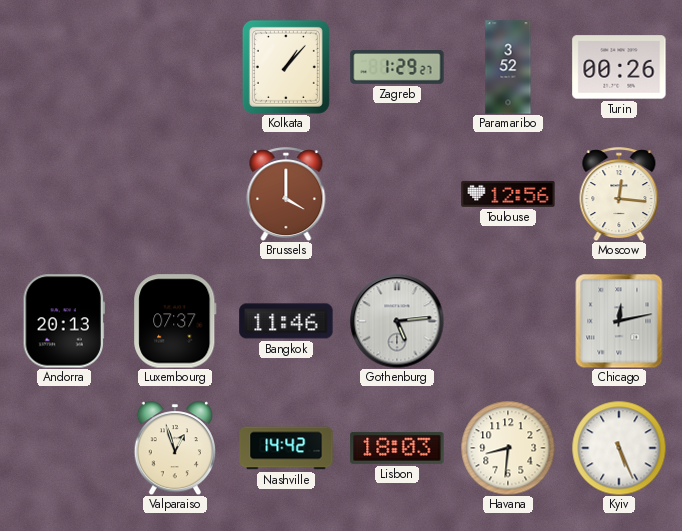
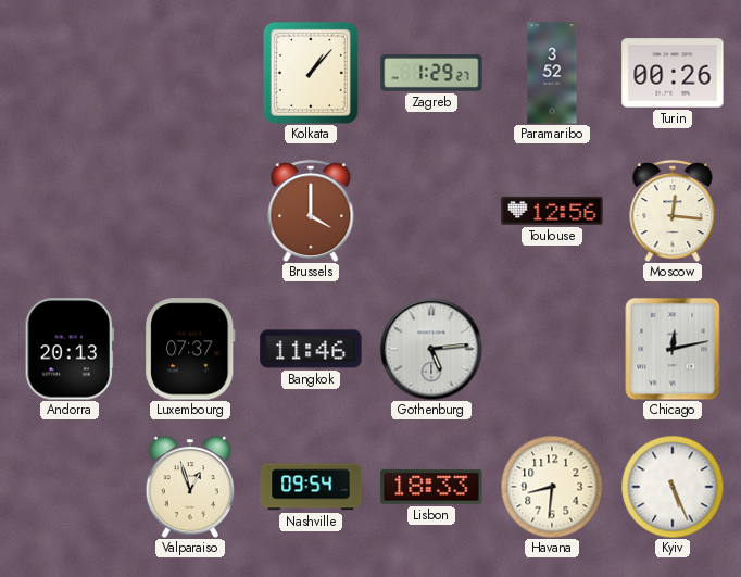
Nashville: 14:42 -> 09:54 (311, 487)
Lisbon: 18:03 -> 18:33 (431, 487)
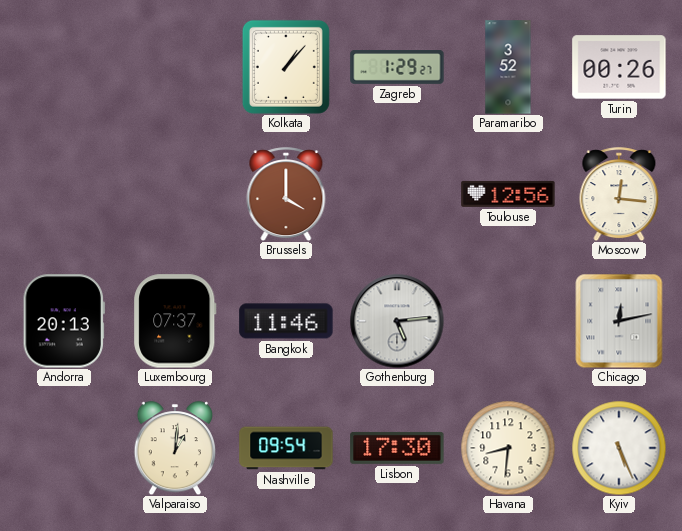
Valparaiso: 12:57 -> 1:01 (174, 448)
Lisbon: 18:33 -> 17:30 (397, 448)
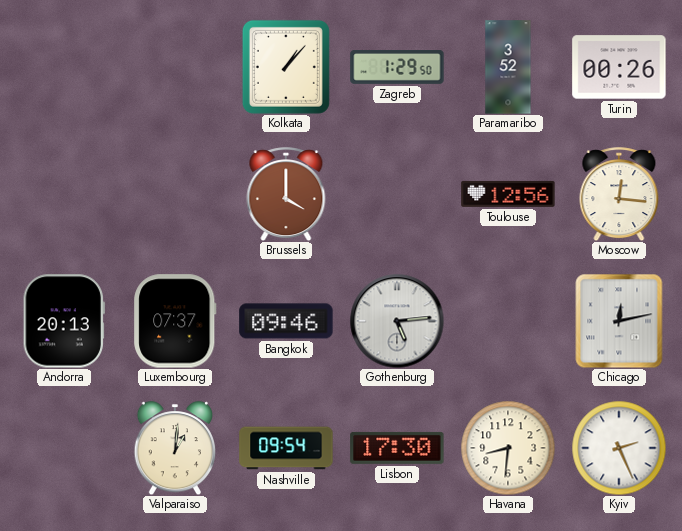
Zagreb: 1:29:27 -> 1:29:50 (397, 68)
Bangkok: 11:46 -> 09:46 (286, 321)
Kyiv: 5:26 -> 2:26 (619, 448)
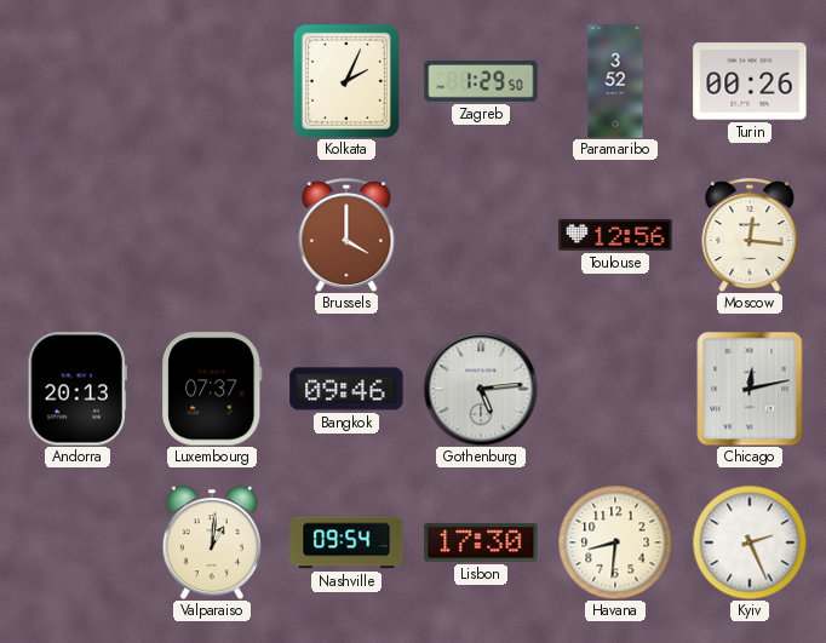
Kolkata: 1:07 -> 2:04 (346, 81)
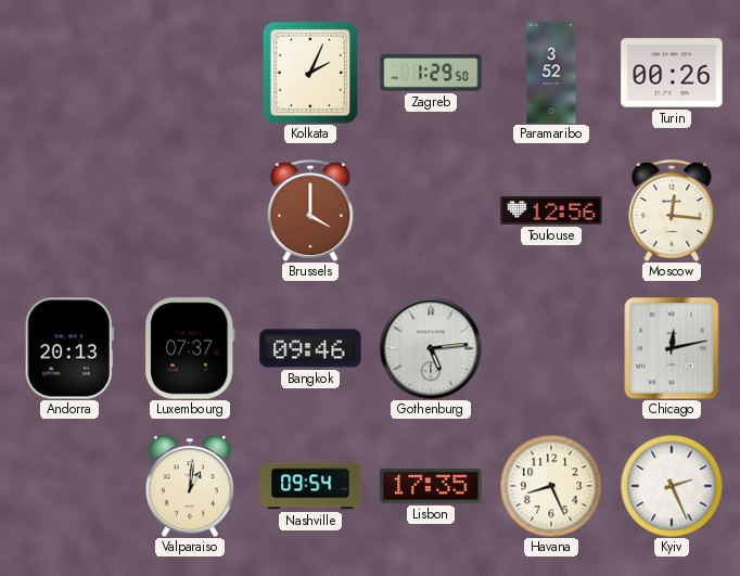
Lisbon: 17:30 -> 17:35 (431, 486)
Havana: 8:31 -> 8:26 (551, 486)
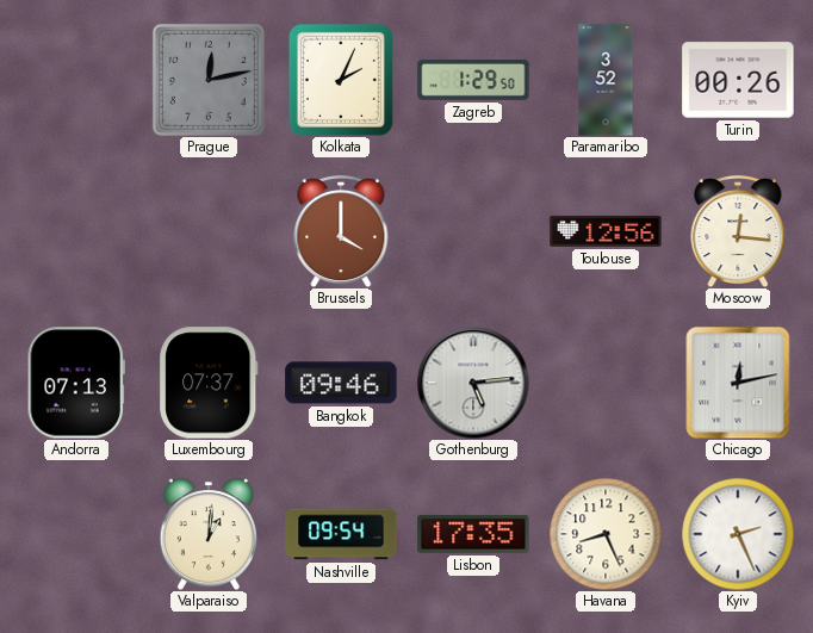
Prague: none -> 12:13 (209, 80)
Andorra: 20:13 -> 07:13 (76, 383)
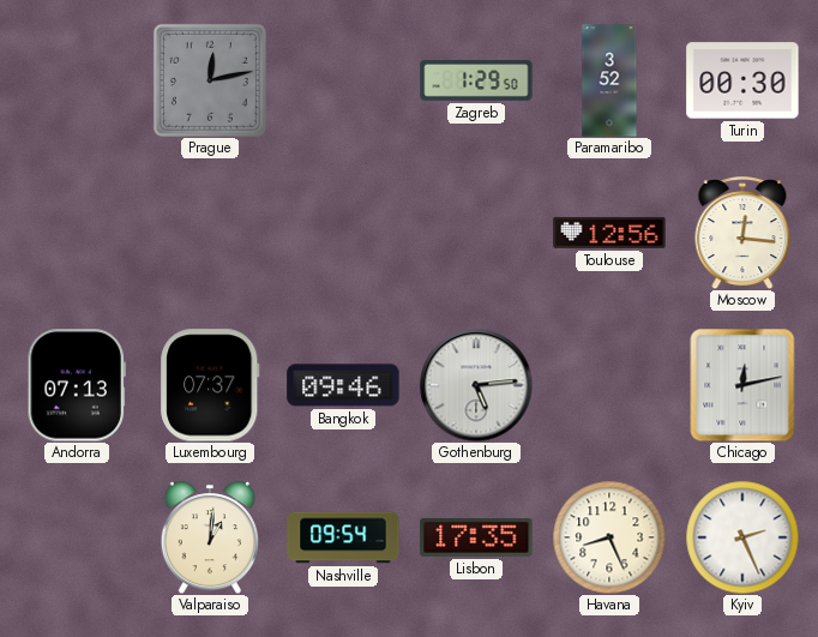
Kolkata: 2:04 -> none (341, 80)
Turin: 00:26 -> 00:30 (742, 80)
Brussels: 4:00 -> none (341, 231)
